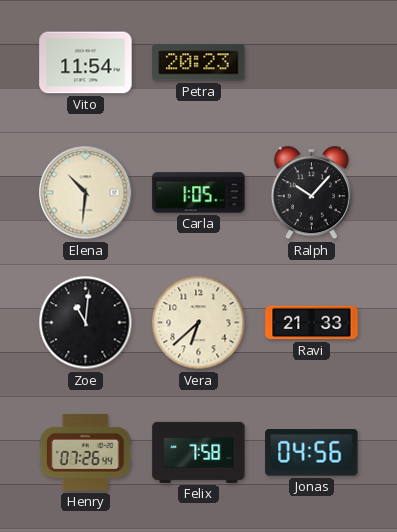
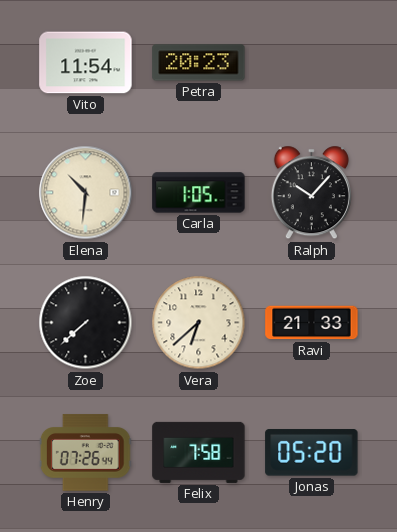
Zoe: 11:01 -> 7:38 (86, 323)
Jonas: 04:56 -> 05:20 (312, 453)
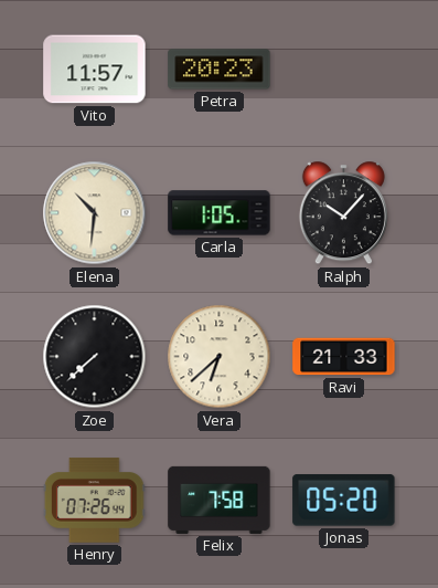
Vito: 11:54 -> 11:57 (95, 70)
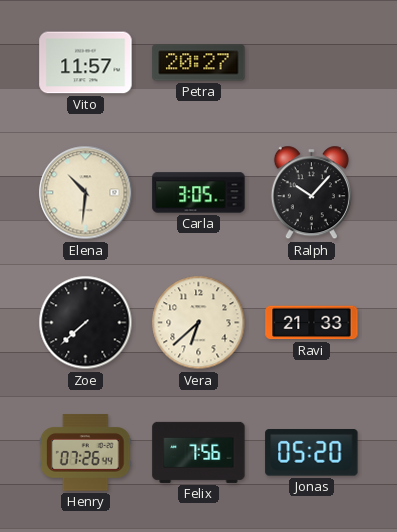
Petra: 20:23 -> 20:27 (199, 63)
Carla: 1:05 -> 3:05 (199, 193)
Felix: 7:58 -> 7:56 (199, 452)
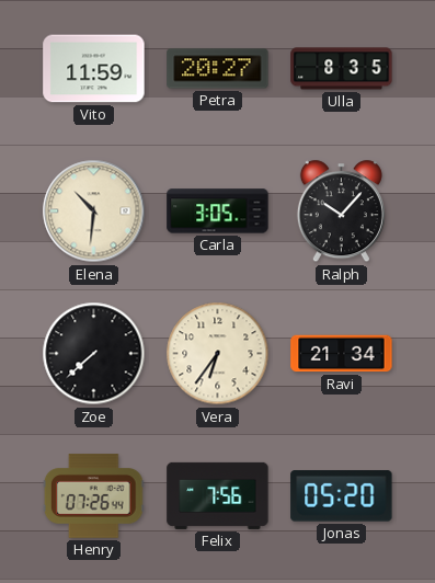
Vito: 11:57 -> 11:59 (94, 69)
Ulla: none -> 8:35 (342, 69)
Vera: 6:38 -> 6:36 (218, 354)
Ravi: 21:33 -> 21:34 (342, 354)
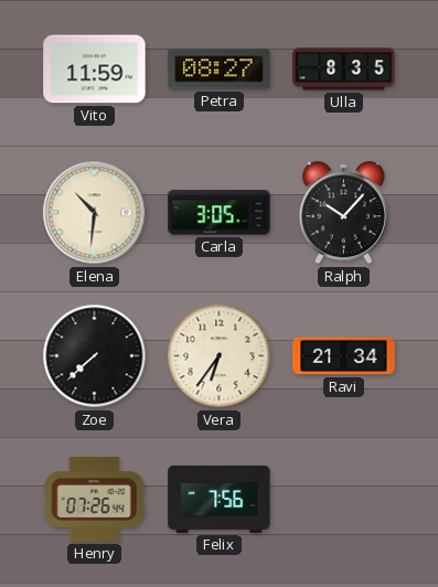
Petra: 20:27 -> 08:27 (220, 70)
Jonas: 05:20 -> none (342, 496)
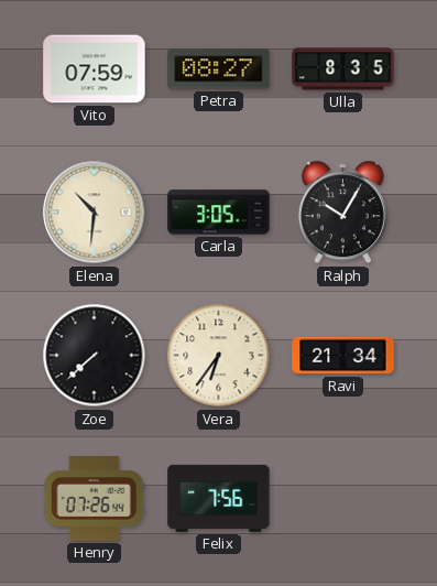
Vito: 11:59 -> 07:59 (95, 69)
Ralph: 10:07 -> 10:05 (342, 213)
